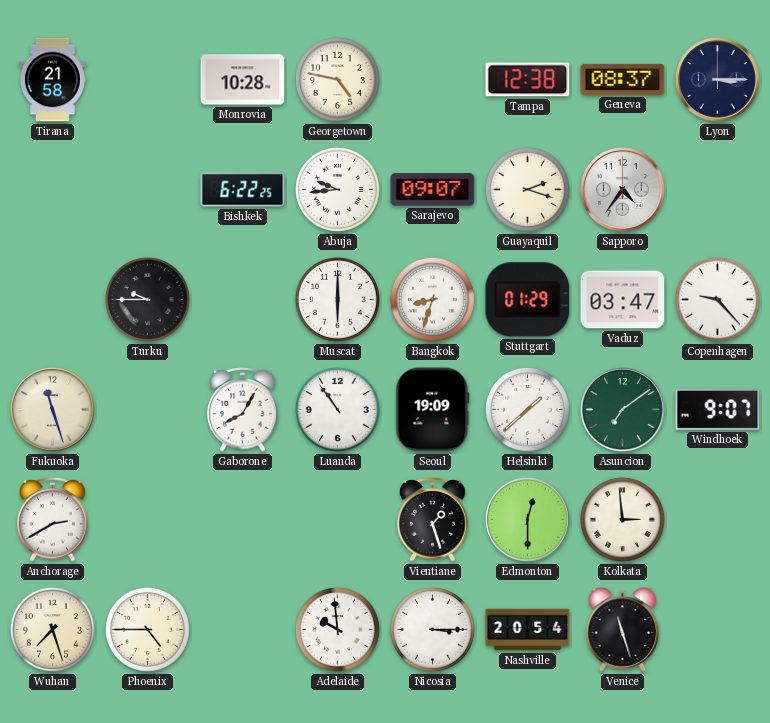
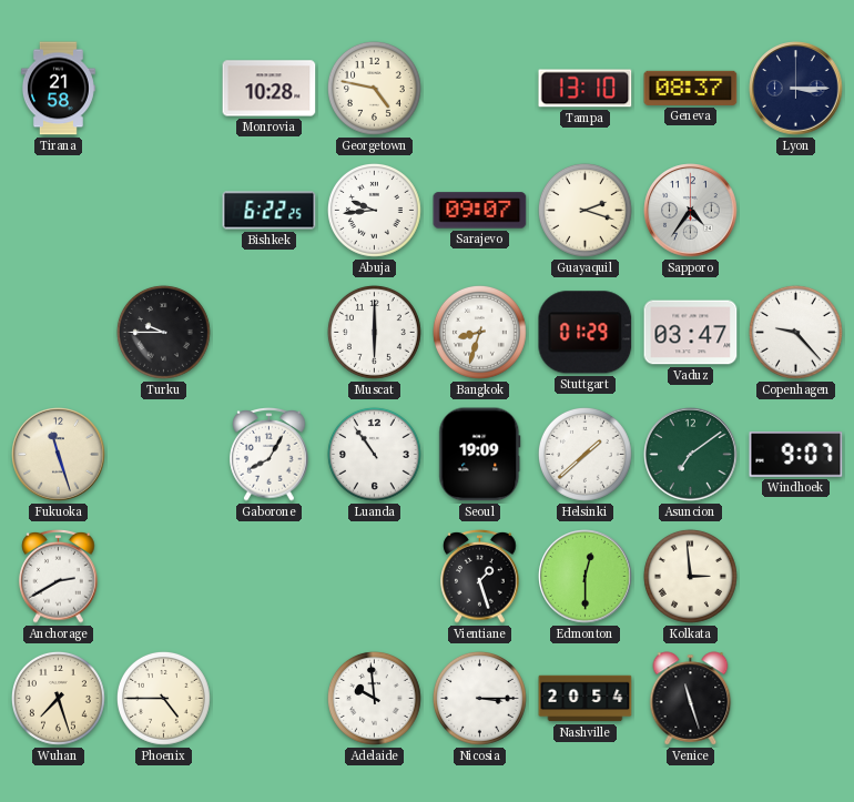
Tampa: 12:38 -> 13:10 (586, 89)
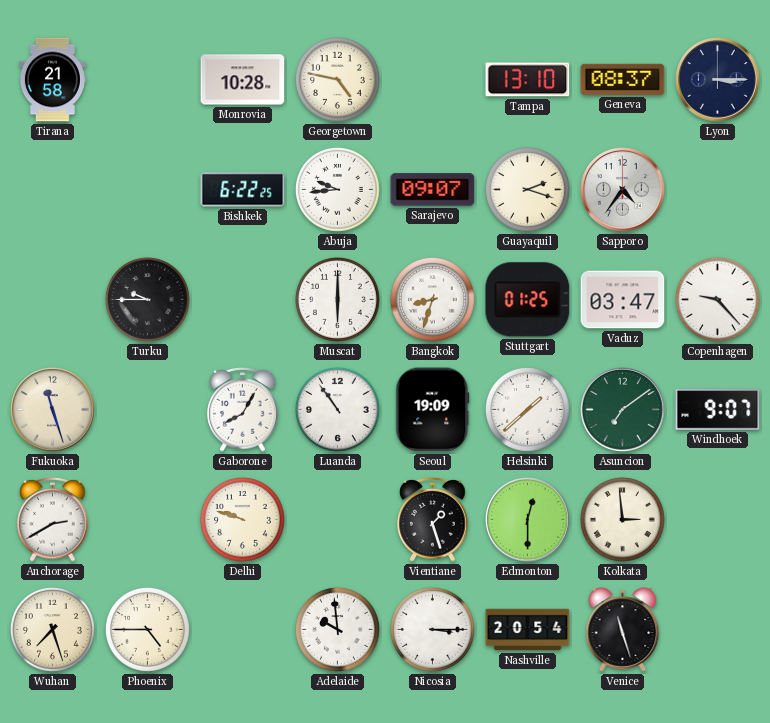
Stuttgart: 01:29 -> 01:25 (528, 300)
Delhi: none -> 9:48 (242, 519)
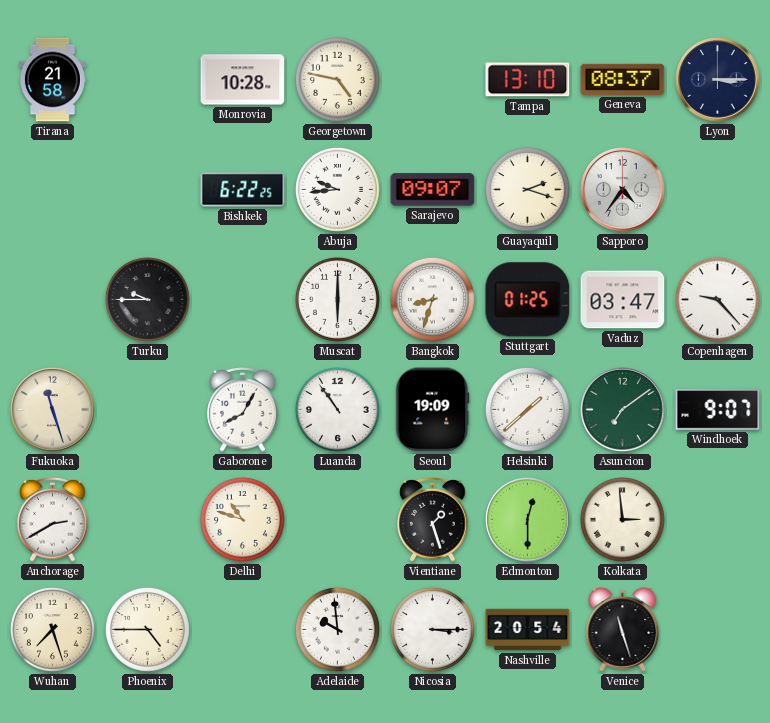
Delhi: 9:48 -> 10:48 (242, 519)
